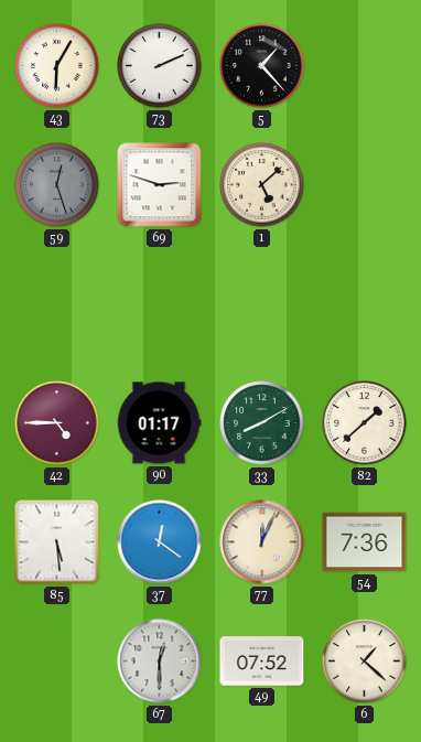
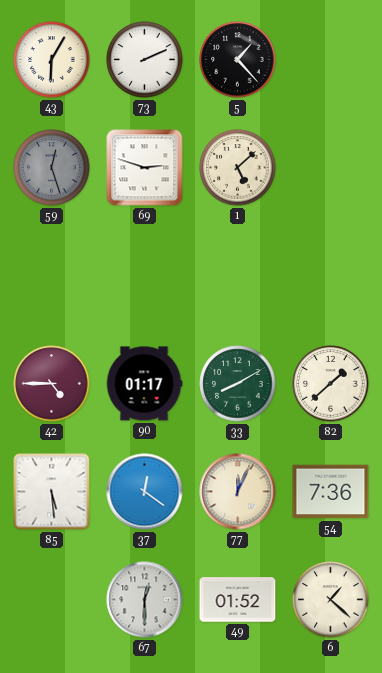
49: 07:52 -> 01:52 (238, 600)
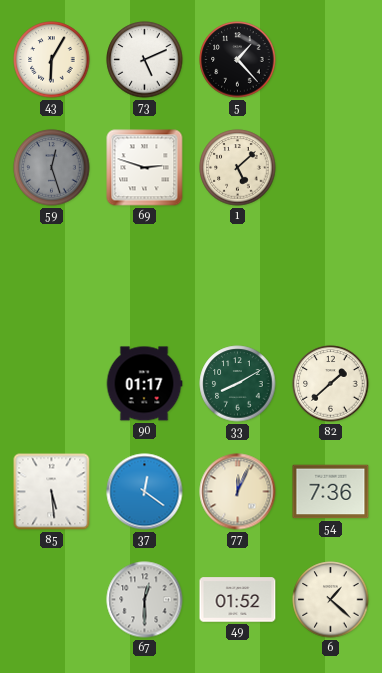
73: 2:11 -> 5:11 (145, 60)
42: 4:45 -> none (52, 384)
